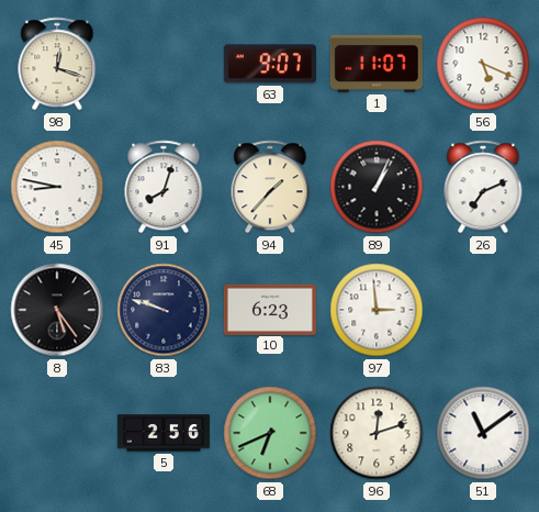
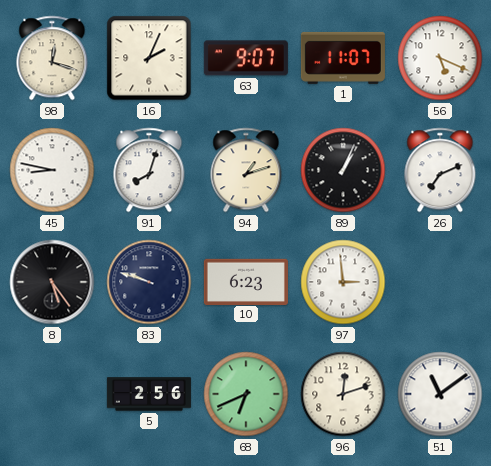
16: none -> 2:04 (149, 58)
94: 1:37 -> 1:12 (246, 170)
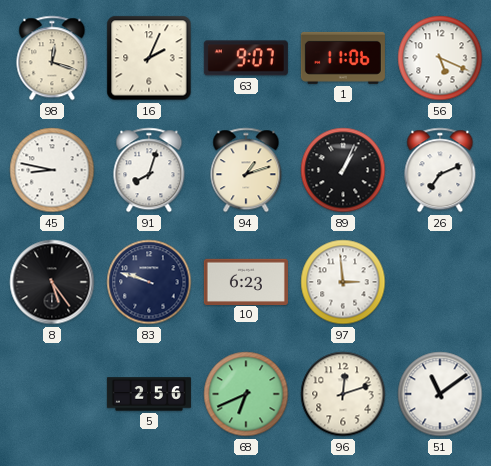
1: 11:07 -> 11:06 (343, 58)
